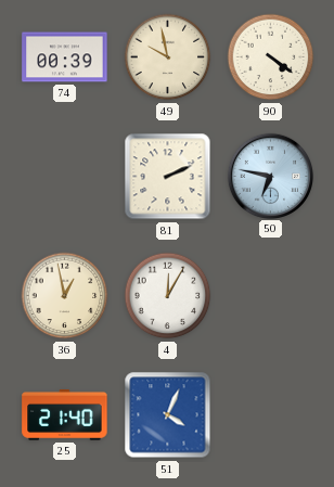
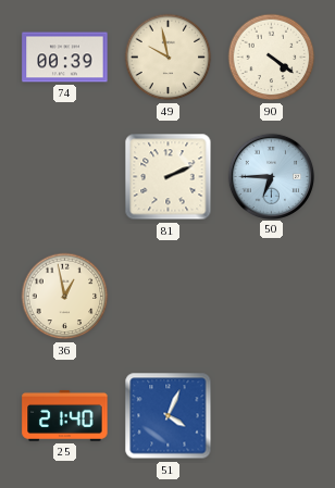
50: 6:47 -> 6:45 (271, 176)
4: 12:05 -> none (168, 296)
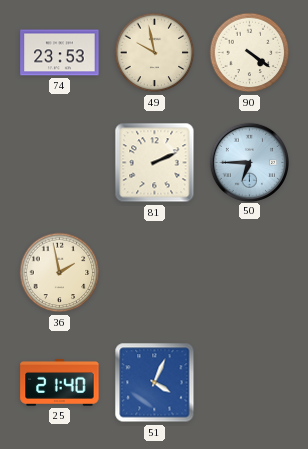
74: 00:39 -> 23:53 (60, 53)
36: 12:58 -> 1:58 (60, 273)
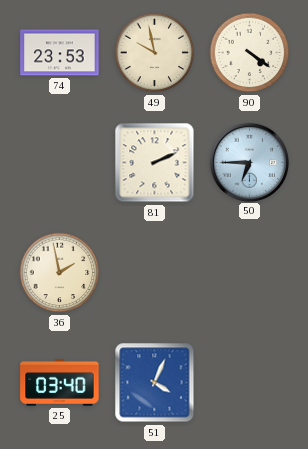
25: 21:40 -> 03:40 (60, 382)
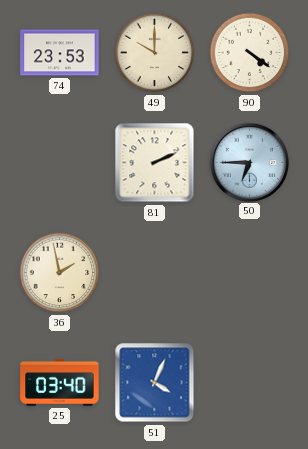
49: 9:58 -> 10:00 (155, 53)
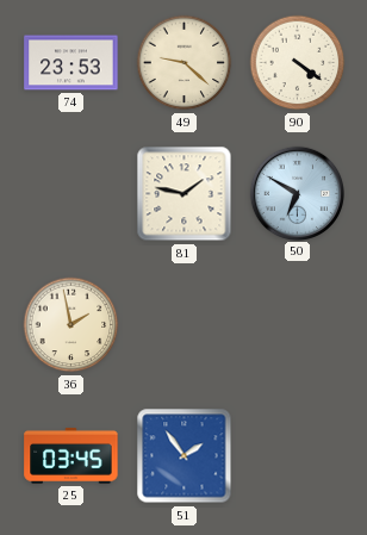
49: 10:00 -> 9:22 (185, 63)
81: 2:11 -> 1:47 (185, 194)
50: 6:45 -> 6:50 (297, 193)
25: 03:40 -> 03:45 (71, 455)
51: 4:04 -> 1:54 (185, 456)
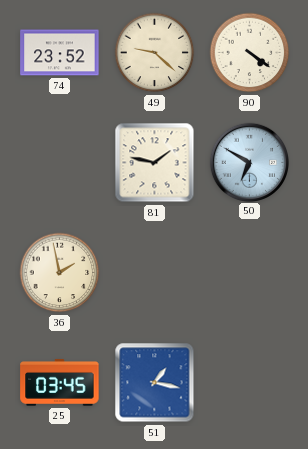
74: 23:53 -> 23:52 (60, 53)
51: 1:54 -> 1:17 (155, 383)
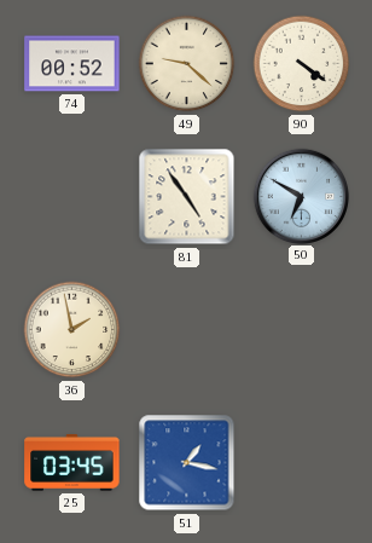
74: 23:52 -> 00:52 (72, 64)
81: 1:47 -> 4:54 (187, 197)
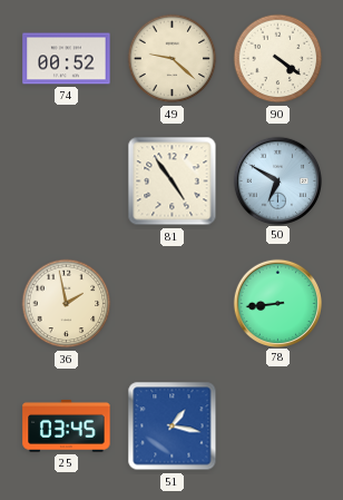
78: none -> 8:44 (277, 303)
